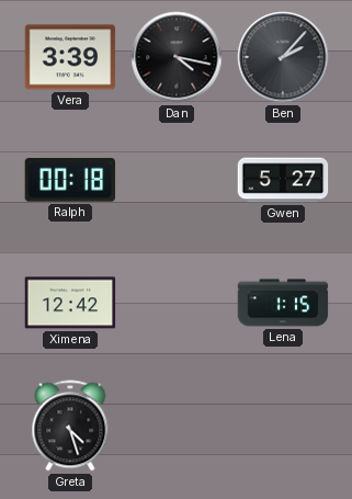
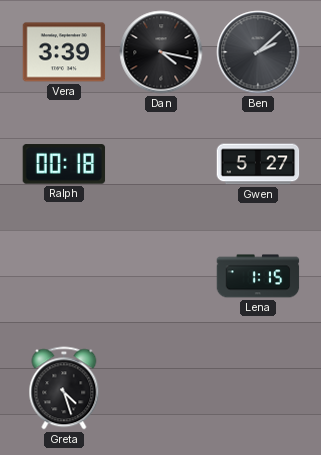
Ben: 2:07 -> 2:08 (258, 52)
Ximena: 12:42 -> none (70, 303)
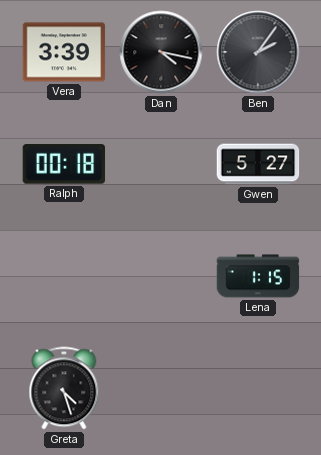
Ben: 2:08 -> 2:06 (258, 52)
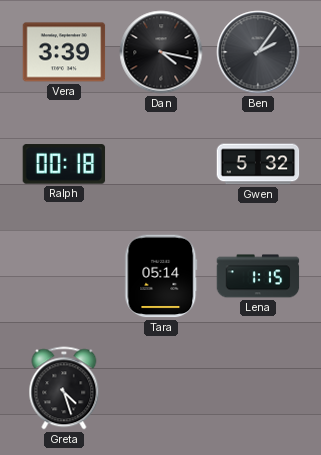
Gwen: 5:27 -> 5:32 (258, 164)
Tara: none -> 05:14 (161, 276)
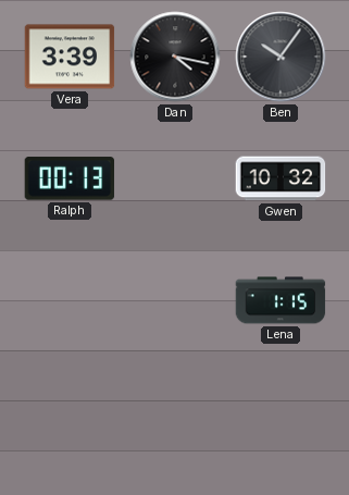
Ben: 2:06 -> 10:06 (281, 57)
Ralph: 00:18 -> 00:13 (70, 178)
Gwen: 5:32 -> 10:32 (281, 178)
Tara: 05:14 -> none (161, 276)
Greta: 4:27 -> none (64, 388)
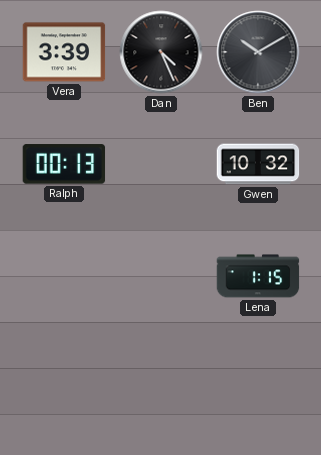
Dan: 4:17 -> 4:26 (161, 52)
Ben: 10:06 -> 10:10 (258, 52)
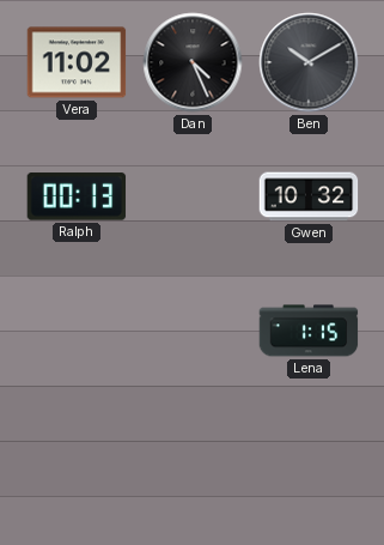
Vera: 3:39 -> 11:02 (77, 62)
